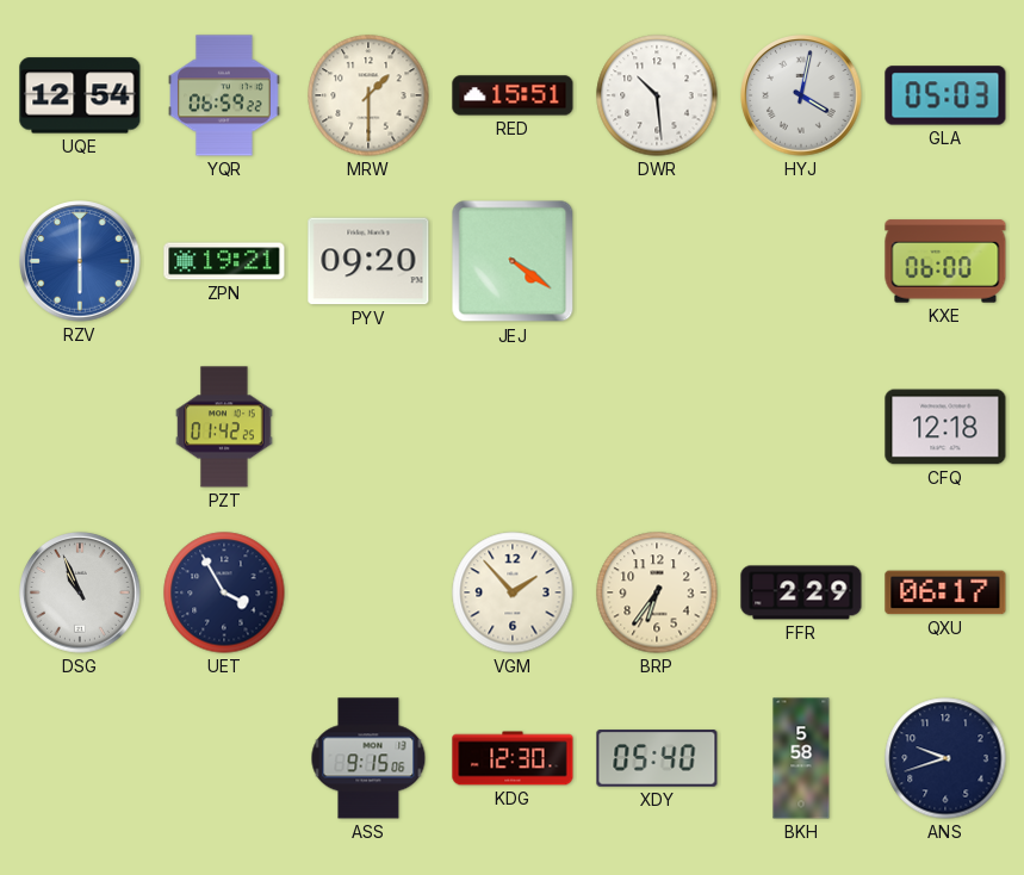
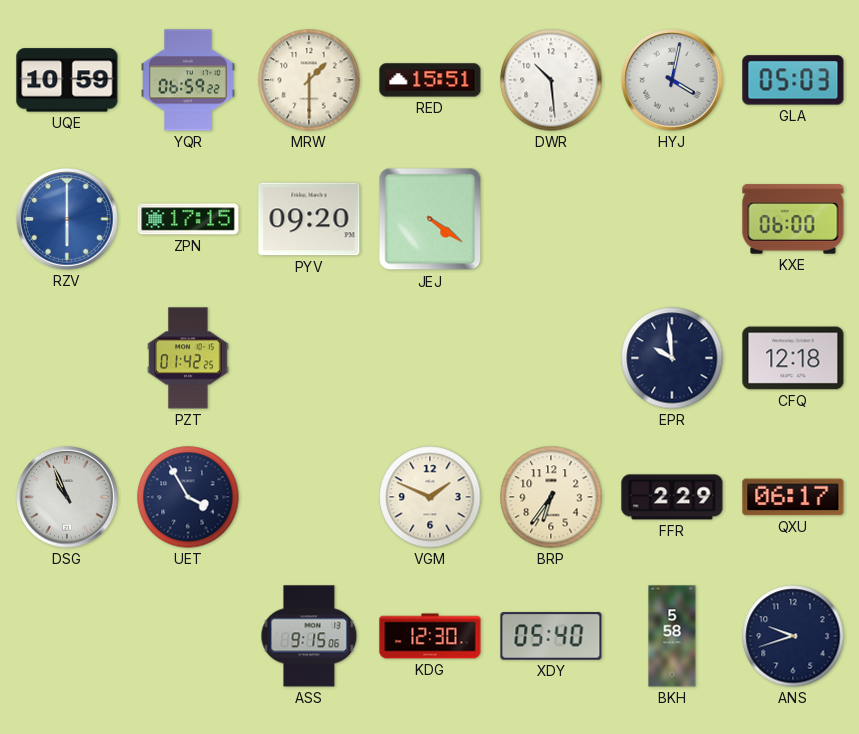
UQE: 12:54 -> 10:59 (67, 80)
ZPN: 19:21 -> 17:15 (188, 219)
EPR: none -> 9:59 (672, 358)
VGM: 1:53 -> 1:49 (430, 497)
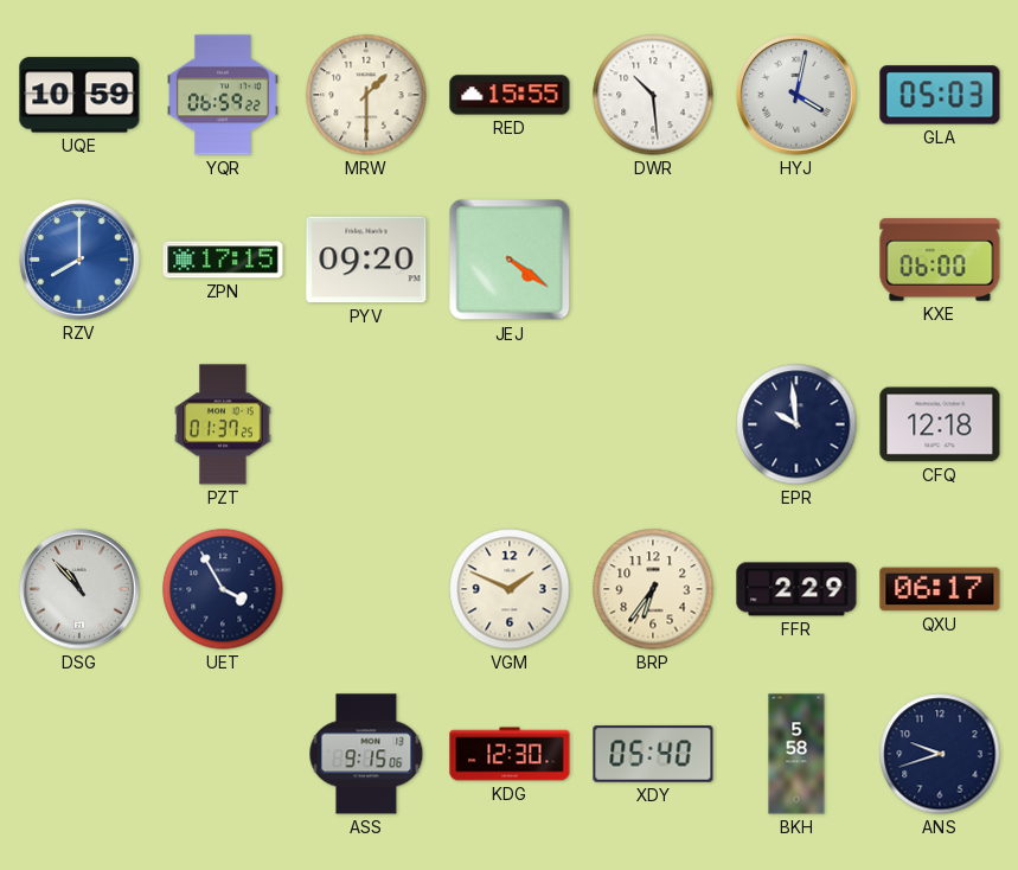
RED: 15:51 -> 15:55 (510, 95)
RZV: 6:00 -> 8:00 (79, 260)
PZT: 01:42 -> 01:37 (223, 424)
DSG: 10:56 -> 10:53 (79, 589)
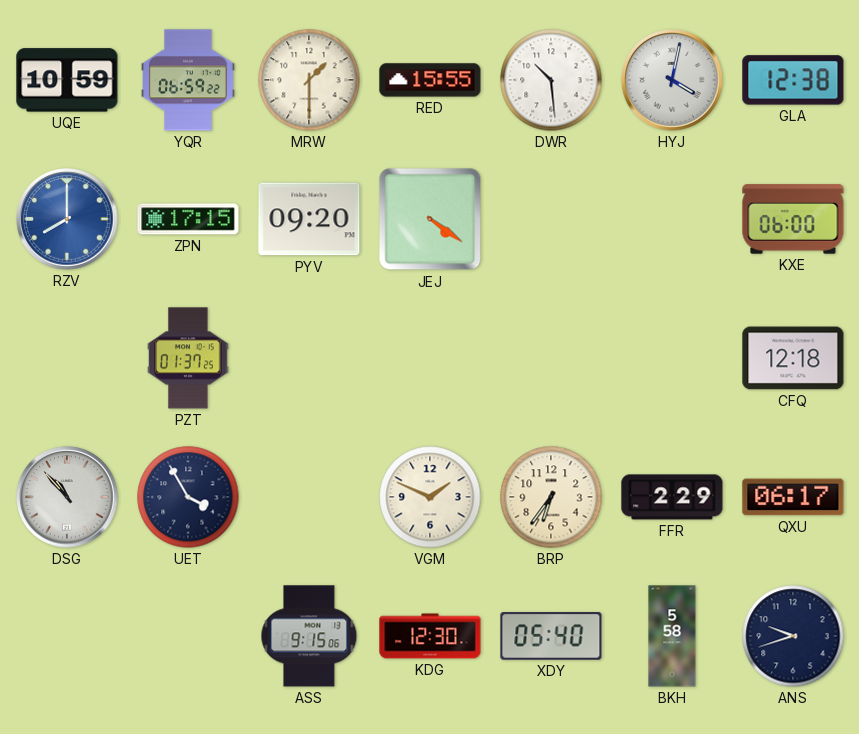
GLA: 05:03 -> 12:38 (793, 80)
EPR: 9:59 -> none (796, 424)
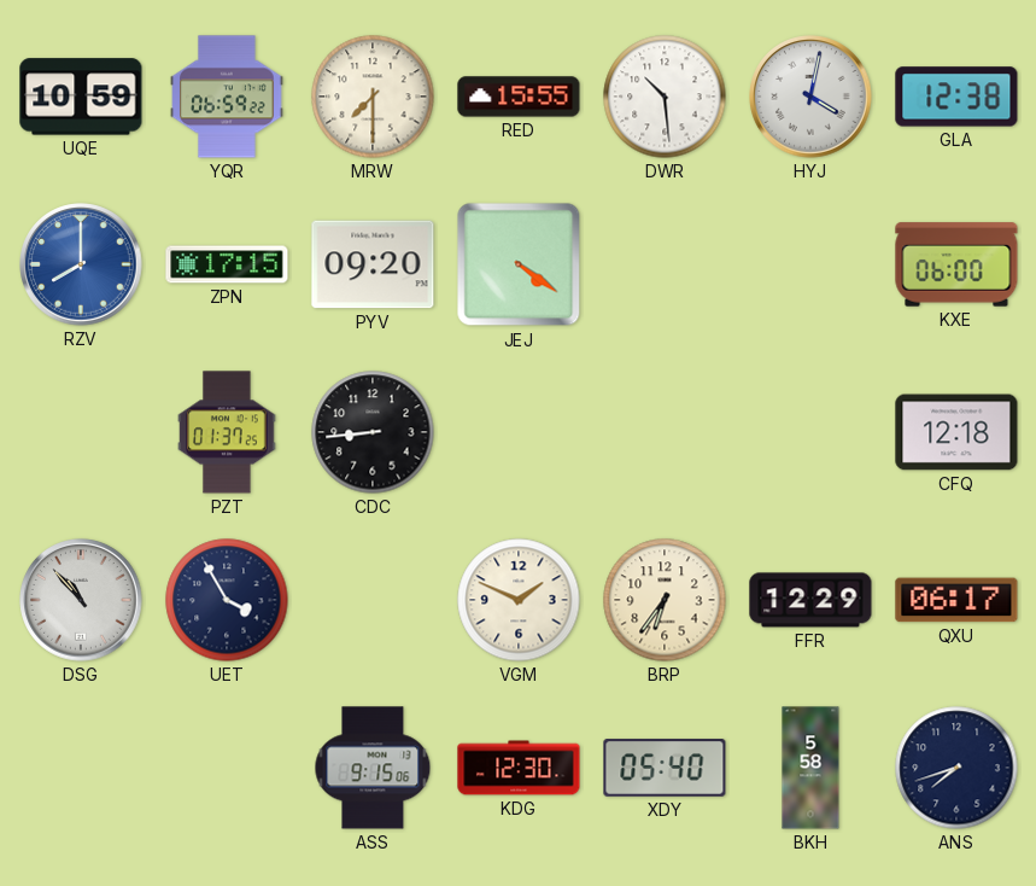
MRW: 1:30 -> 7:30 (373, 97)
CDC: none -> 8:44 (373, 432)
FFR: 2:29 -> 12:29 (810, 600)
ANS: 9:42 -> 7:42 (956, 768)
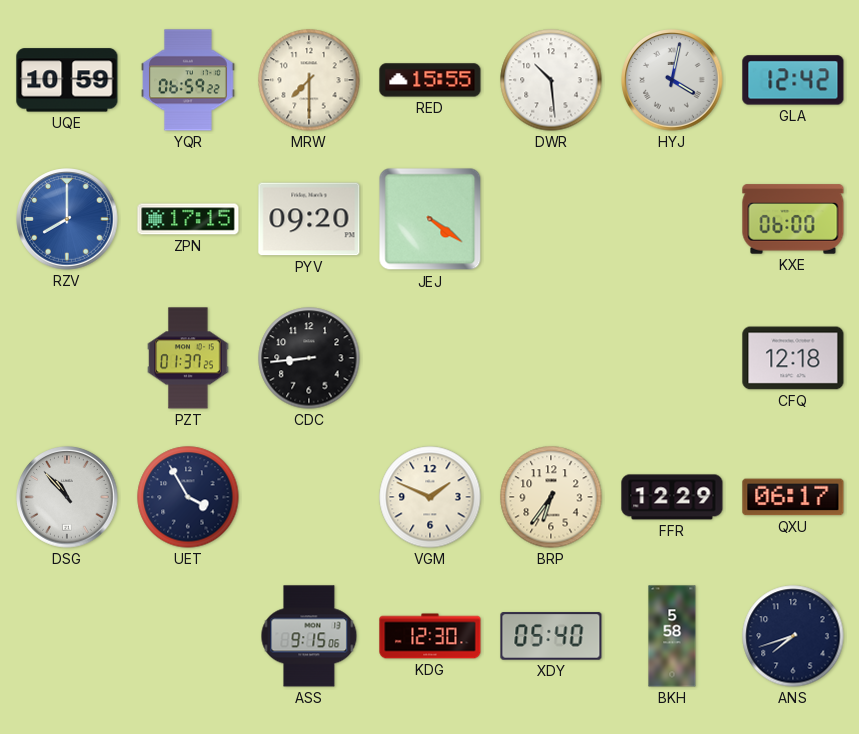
GLA: 12:38 -> 12:42 (793, 80)
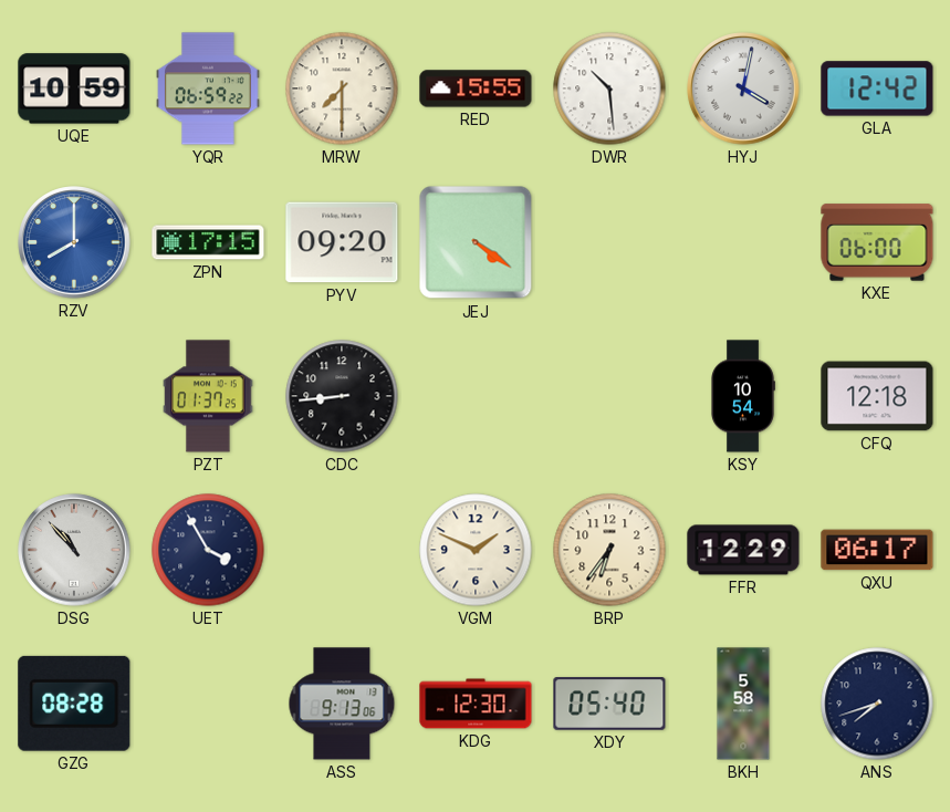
KSY: none -> 10:54 (743, 396)
GZG: none -> 08:28 (74, 704)
ASS: 9:15 -> 9:13 (342, 704)
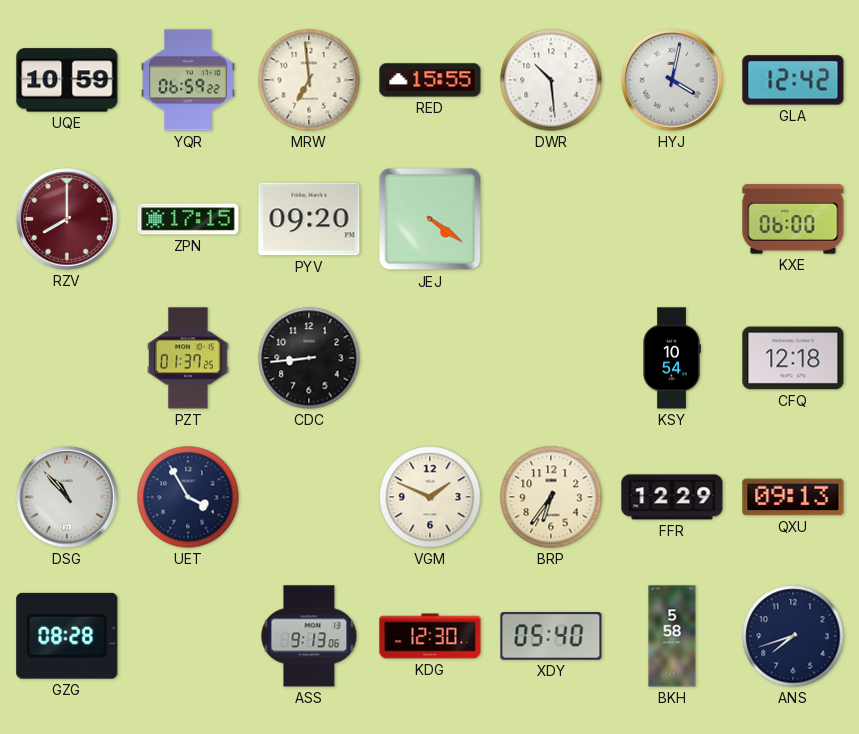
MRW: 7:30 -> 6:59 (309, 80)
RZV dial: blue -> burgundy (67, 219)
QXU: 06:17 -> 09:13 (793, 497)
